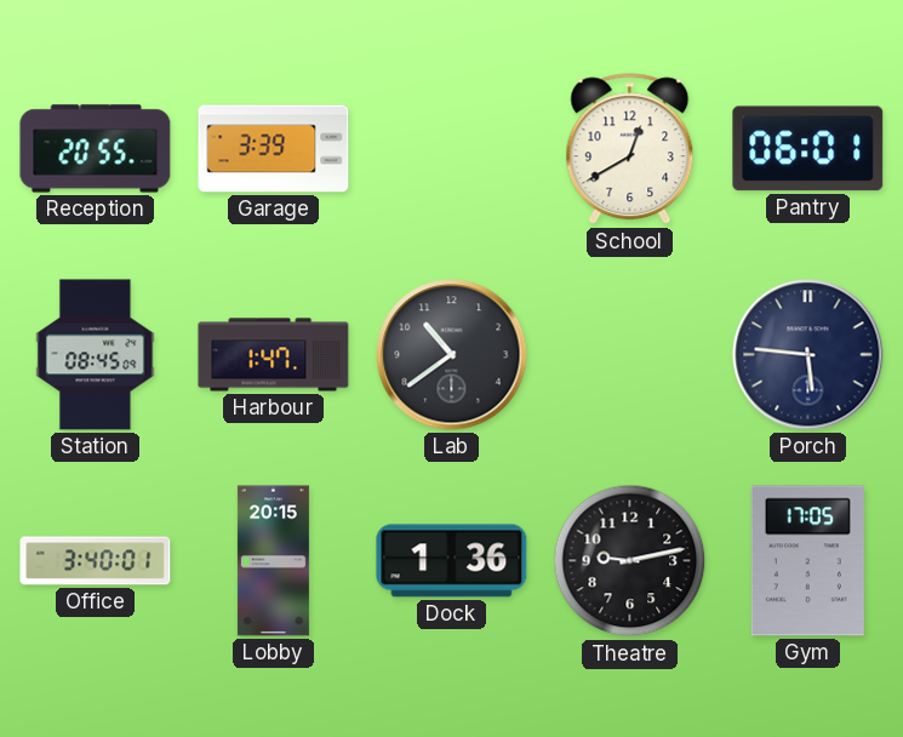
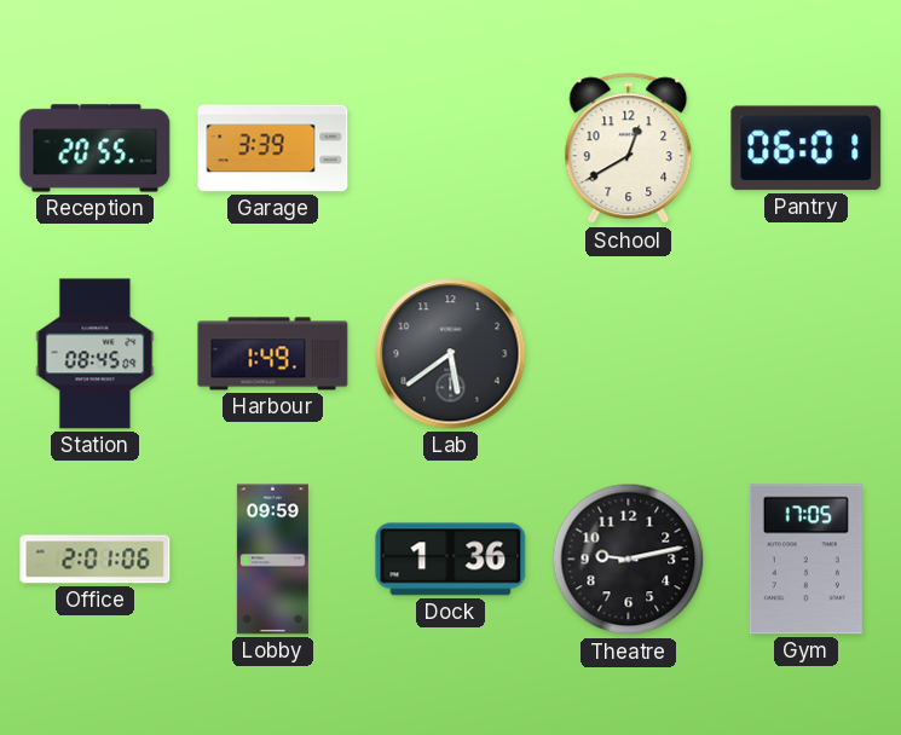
Harbour: 1:47 -> 1:49 (273, 354)
Lab: 10:39 -> 5:39 (451, 354)
Porch: 5:46 -> none (808, 355)
Office: 3:40 -> 2:01 (96, 560)
Lobby: 20:15 -> 09:59 (272, 560)
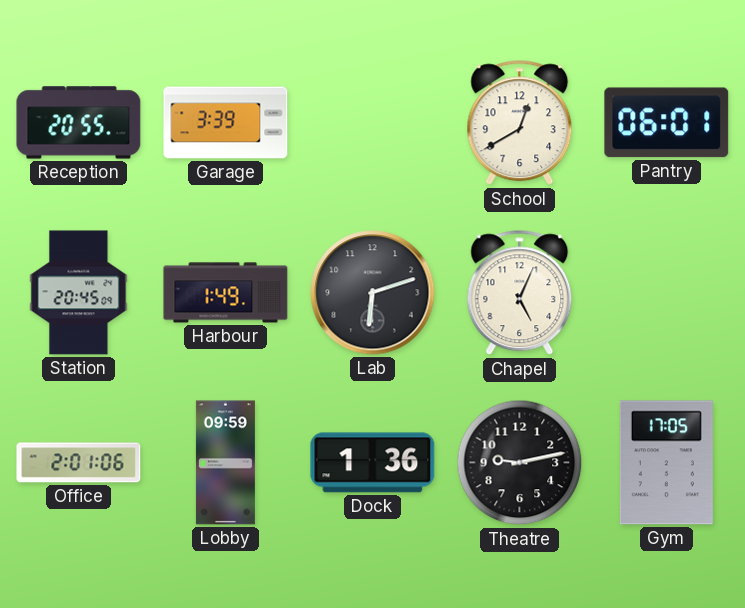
Station: 08:45 -> 20:45 (79, 293)
Lab: 5:39 -> 6:12 (373, 293)
Chapel: none -> 5:04 (520, 293)
